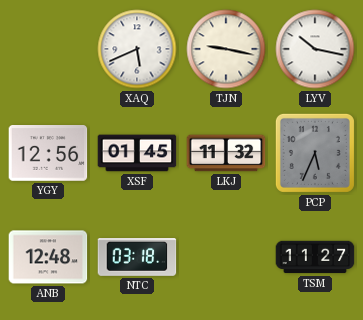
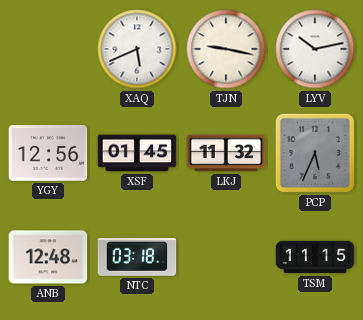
LYV: 10:17 -> 10:13 (315, 49)
TSM: 11:27 -> 11:15 (315, 257)
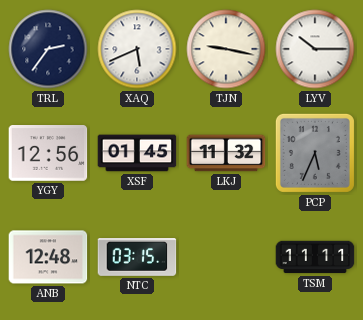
TRL: none -> 2:36 (48, 49)
LYV: 10:13 -> 10:15 (315, 49)
NTC: 03:18 -> 03:15 (137, 258)
TSM: 11:15 -> 11:11 (315, 257)
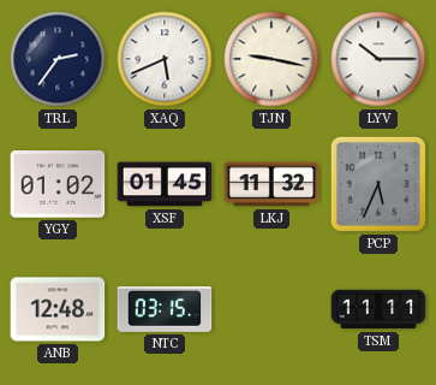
YGY: 12:56 -> 01:02 (58, 185)
